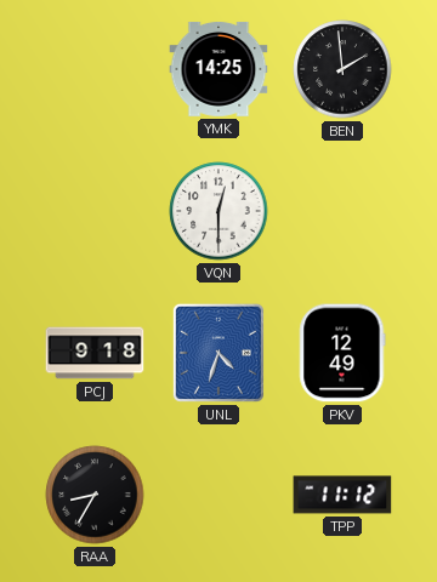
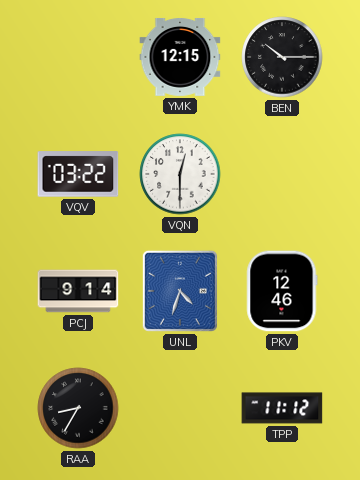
YMK: 14:25 -> 12:15 (180, 57)
BEN: 1:59 -> 10:15 (282, 57)
VQV: none -> 03:22 (78, 174)
PCJ: 9:18 -> 9:14 (78, 291)
PKV: 12:49 -> 12:46 (282, 291)
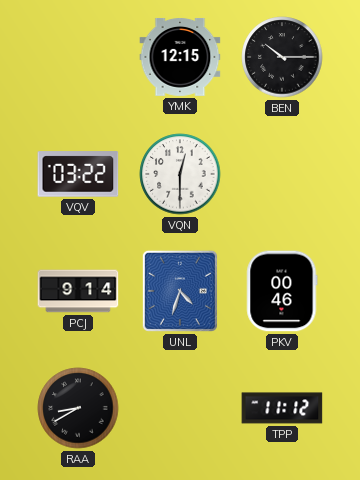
PKV: 12:46 -> 00:46 (282, 291)
RAA: 8:35 -> 8:40 (78, 408)
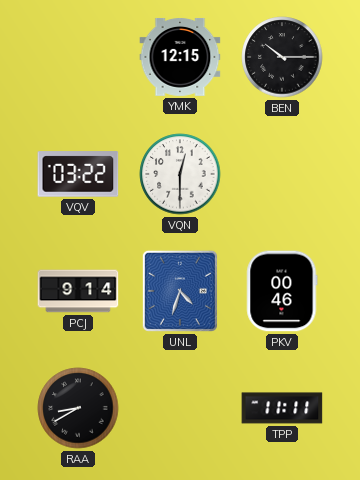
TPP: 11:12 -> 11:11 (282, 408)
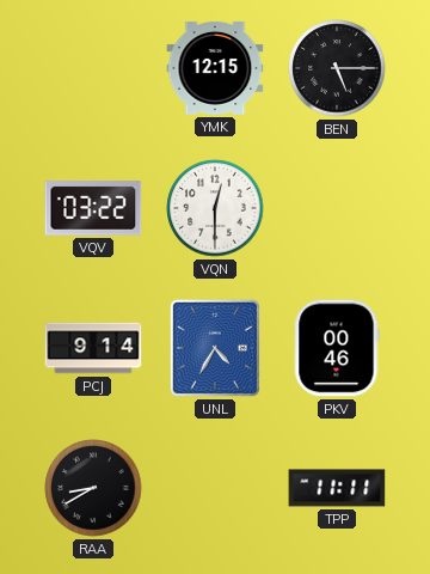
BEN: 10:15 -> 5:15 (337, 68)
UNL: 4:33 -> 4:35 (215, 348)
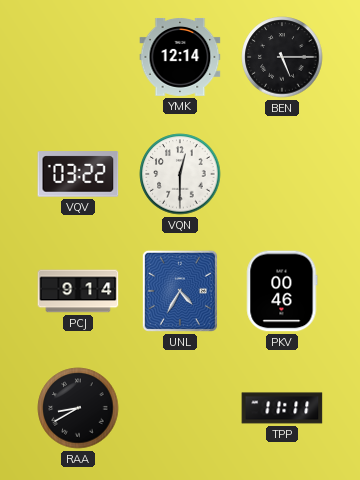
YMK: 12:15 -> 12:14 (180, 57)
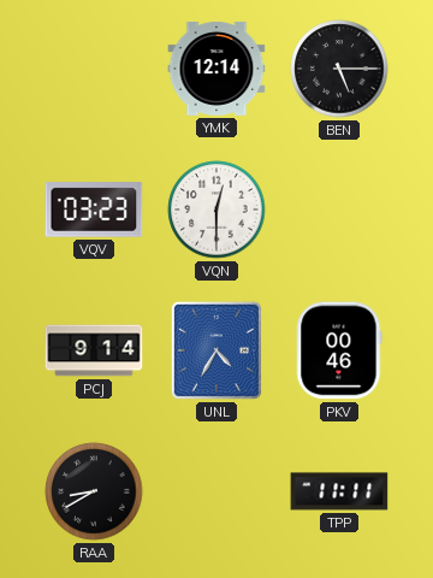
VQV: 03:22 -> 03:23 (94, 210)
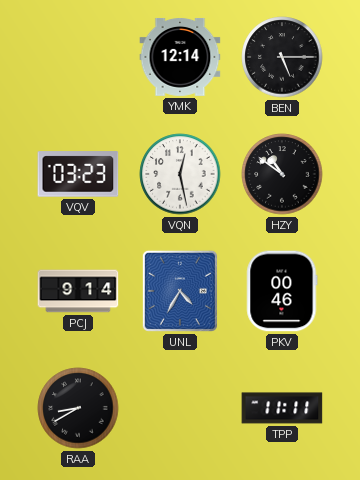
VQN: 12:30 -> 12:28 (180, 174)
HZY: none -> 10:51 (282, 174)
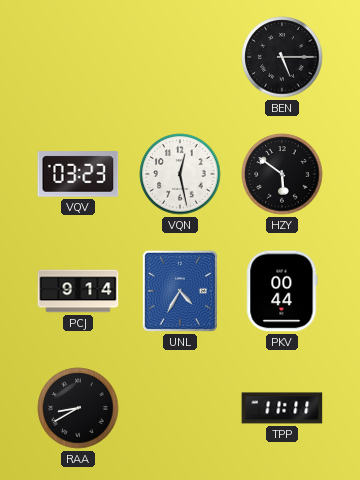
YMK: 12:14 -> none (180, 57)
HZY: 10:51 -> 5:51 (282, 174)
PKV: 00:46 -> 00:44 (282, 291)
